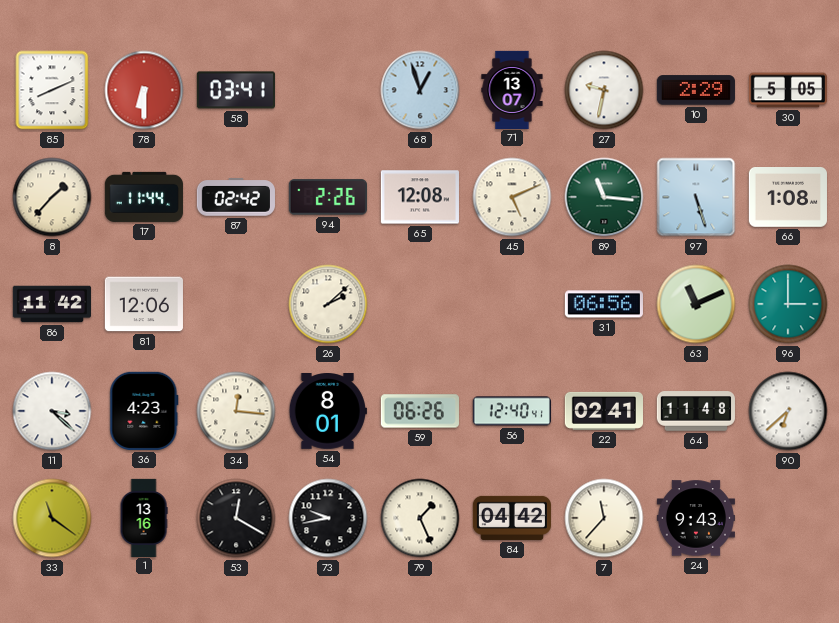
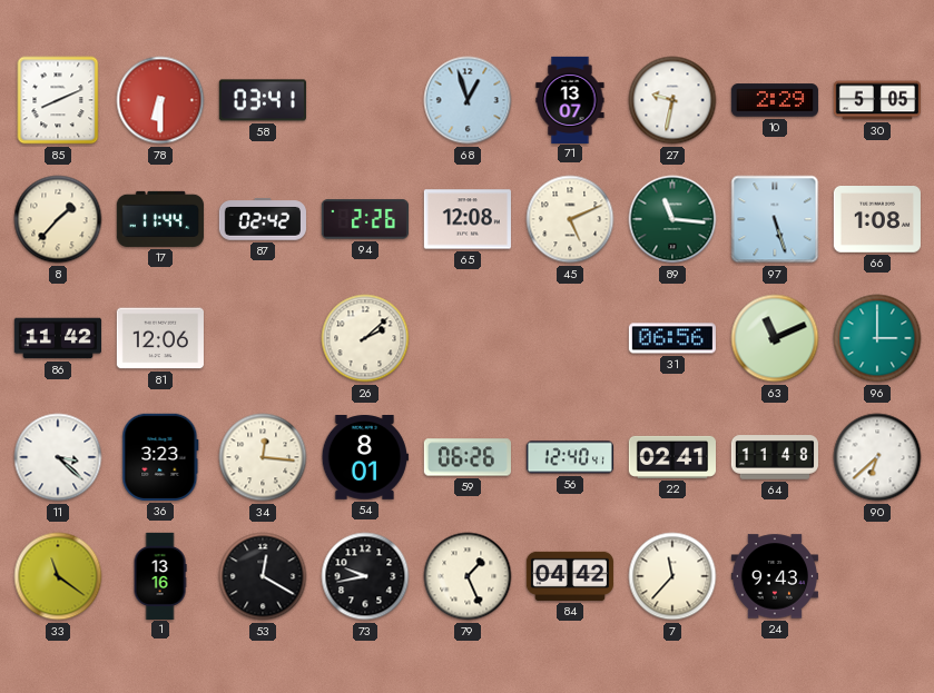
36: 4:23 -> 3:23 (160, 457)
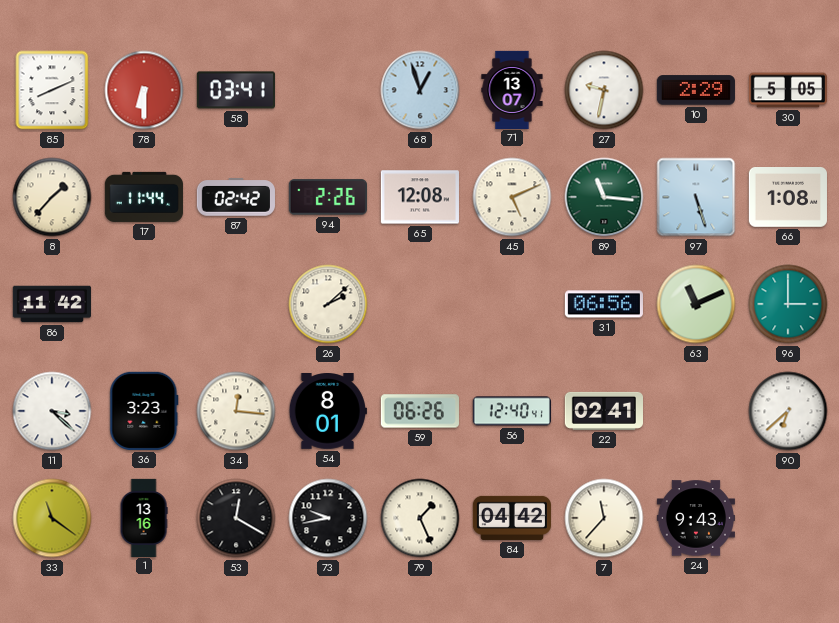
81: 12:06 -> none (160, 338)
64: 11:48 -> none (775, 457)
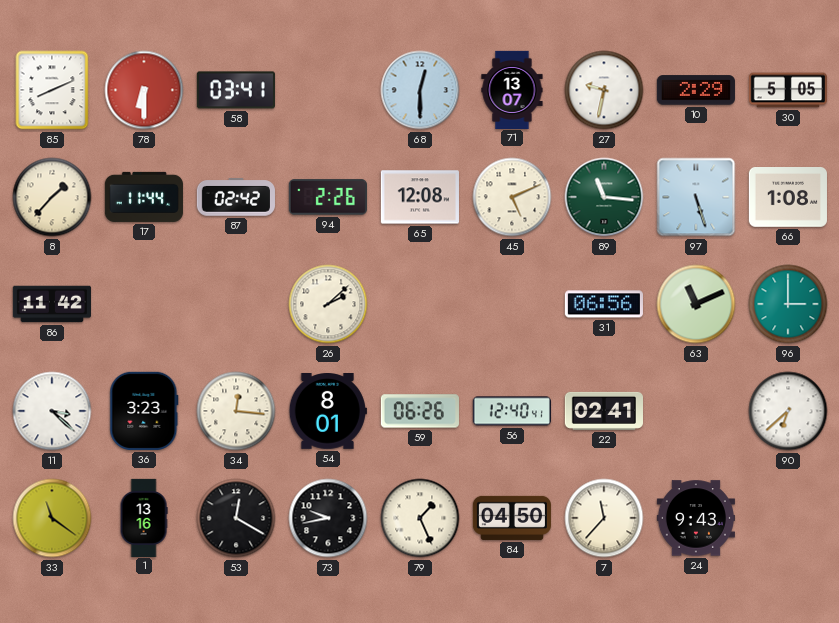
68: 12:57 -> 12:30 (420, 90)
84: 04:42 -> 04:50 (511, 518)
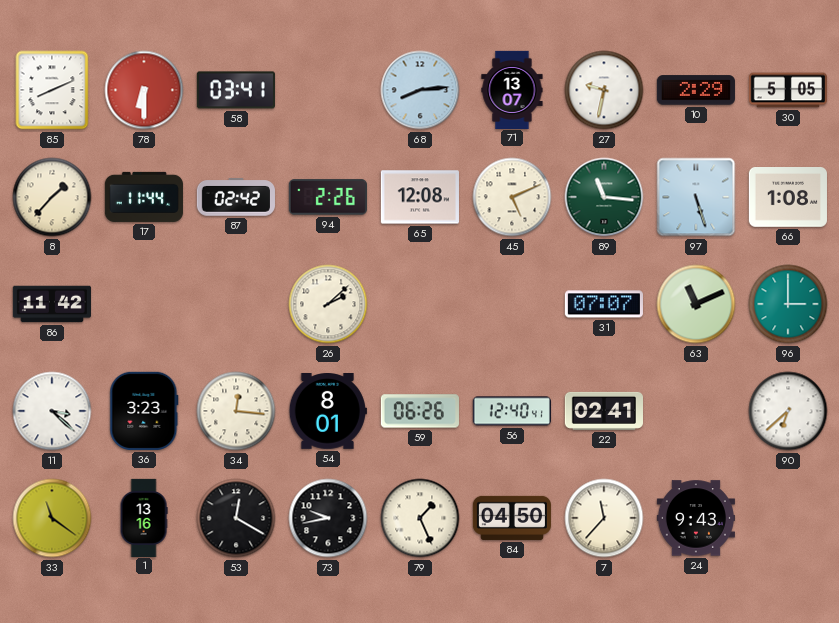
68: 12:30 -> 8:14 (420, 90)
31: 06:56 -> 07:07 (604, 304)
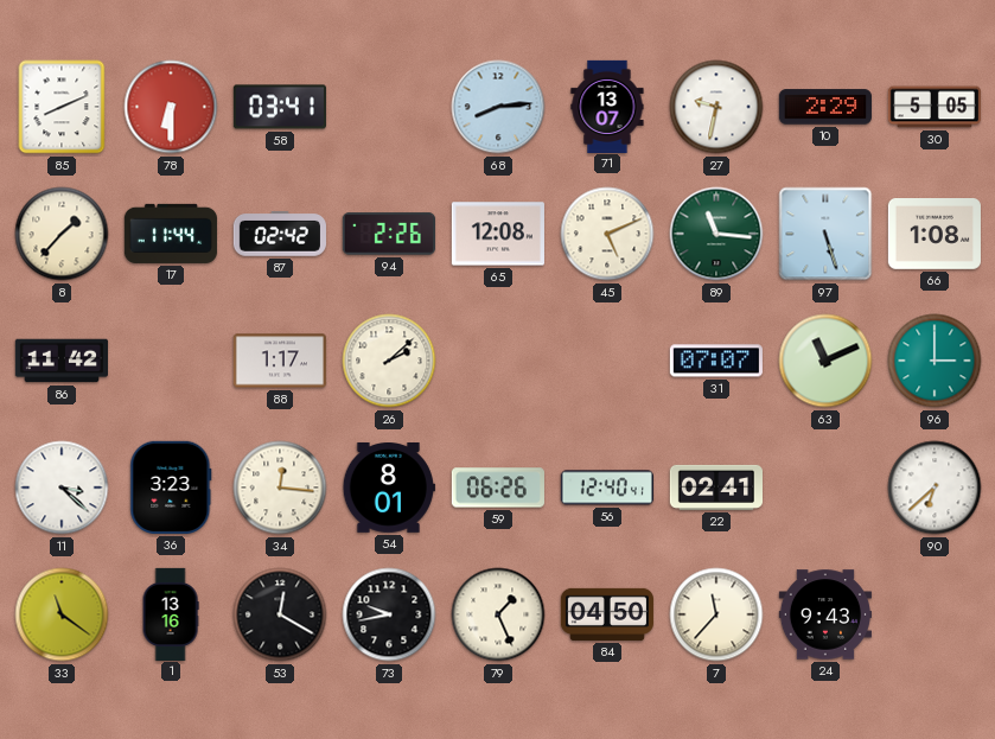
88: none -> 1:17 (280, 361)
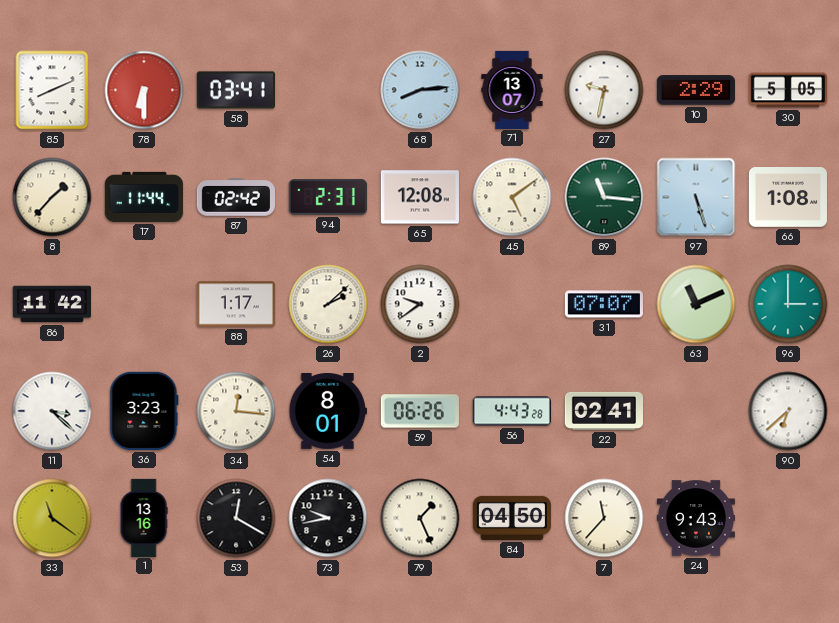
94: 2:26 -> 2:31 (328, 197)
45: 5:11 -> 5:09 (512, 197)
2: none -> 9:39 (420, 304)
56: 12:40 -> 4:43 (512, 411)
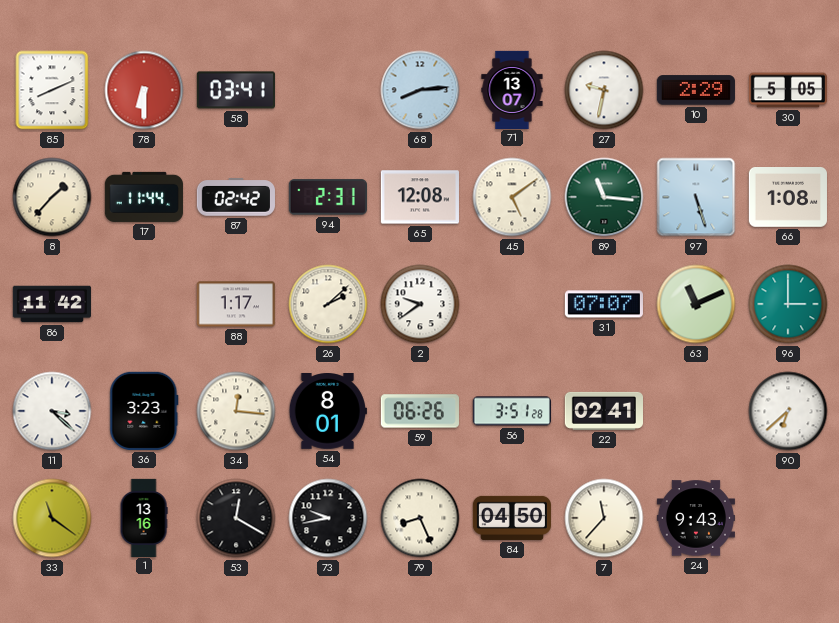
56: 4:43 -> 3:51 (512, 411)
79: 1:26 -> 8:26 (420, 518)
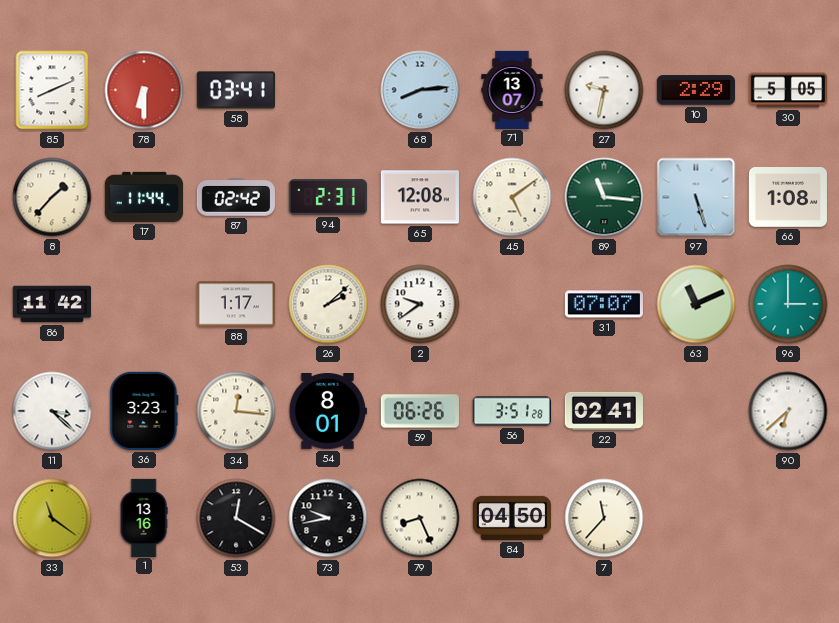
24: 9:43 -> none (695, 518)
